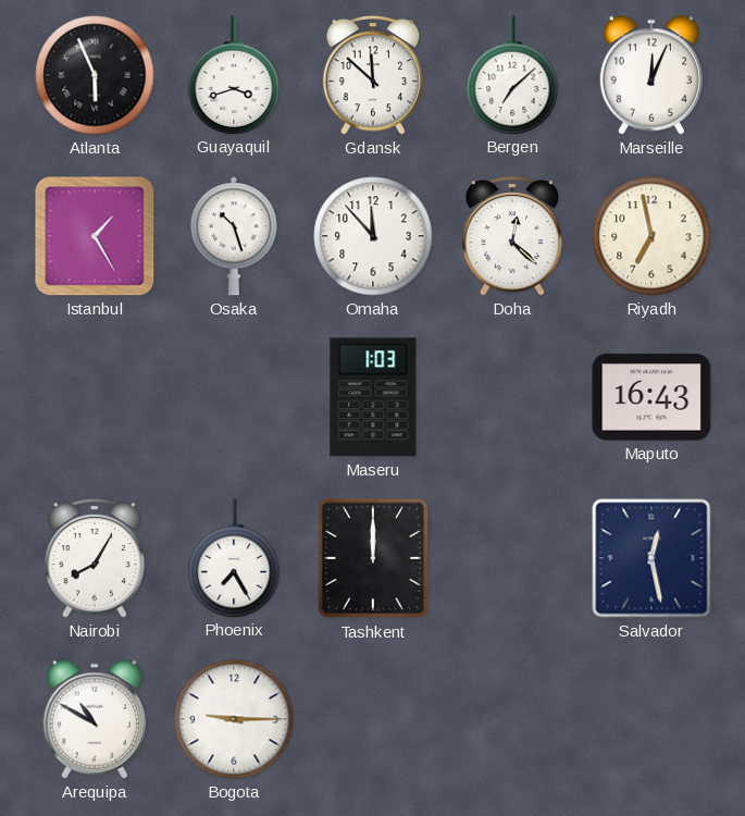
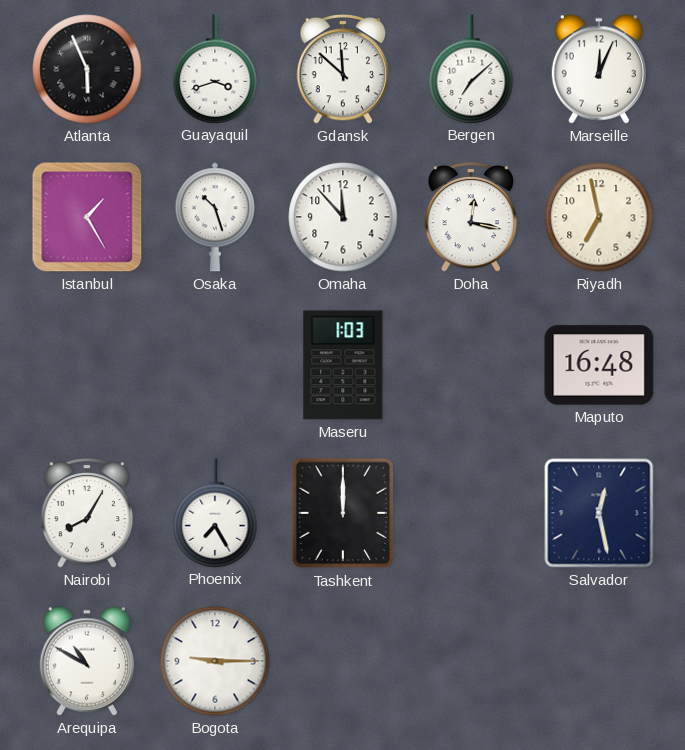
Doha: 12:22 -> 12:17 (471, 217)
Maputo: 16:43 -> 16:48 (599, 365)
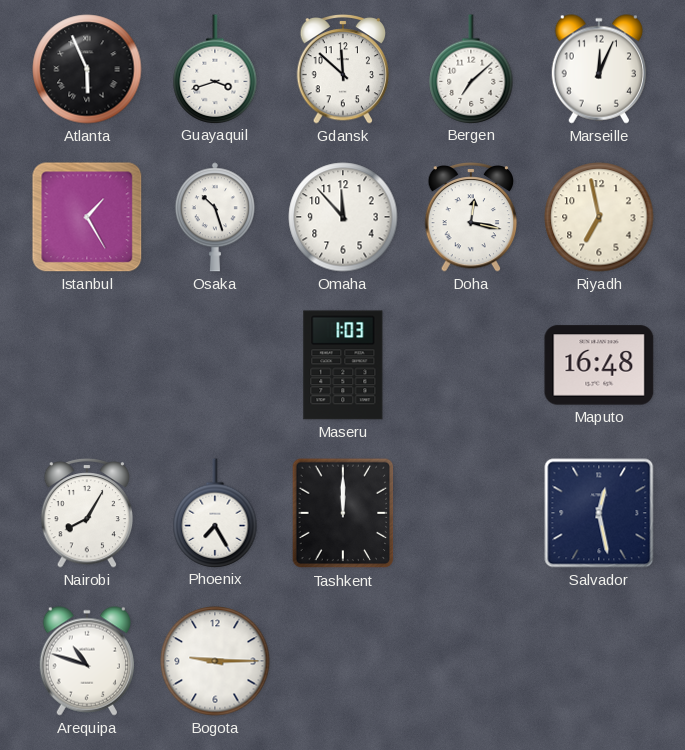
Arequipa: 10:50 -> 10:48 (86, 661)
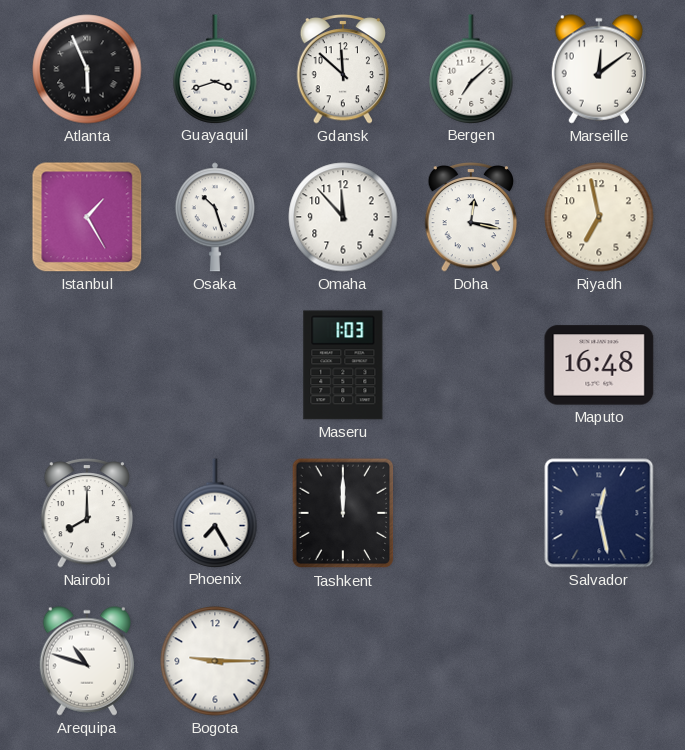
Marseille: 12:04 -> 12:09 (598, 69)
Nairobi: 8:05 -> 8:00 (87, 513)
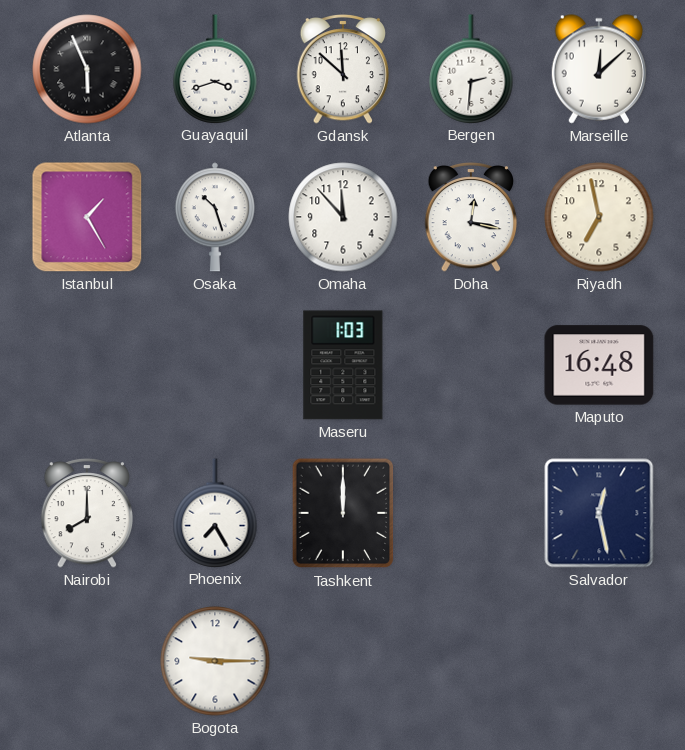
Bergen: 7:08 -> 2:31 (471, 69)
Marseille: 12:09 -> 12:08 (598, 69)
Arequipa: 10:48 -> none (86, 661)
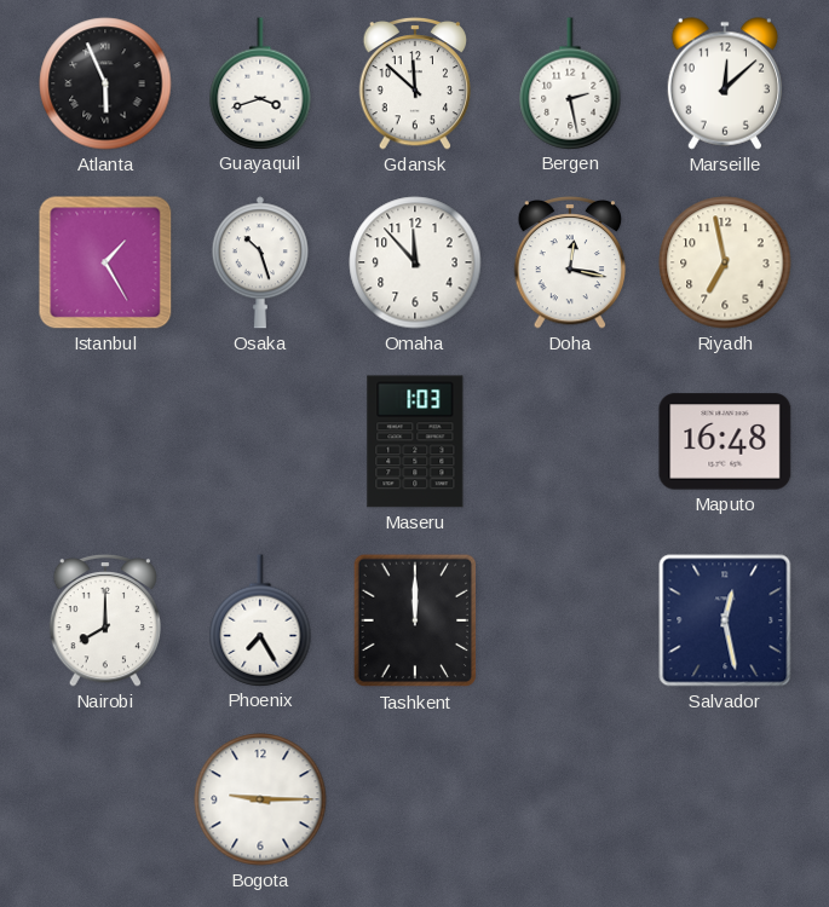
Bergen: 2:31 -> 2:28 (570, 83)
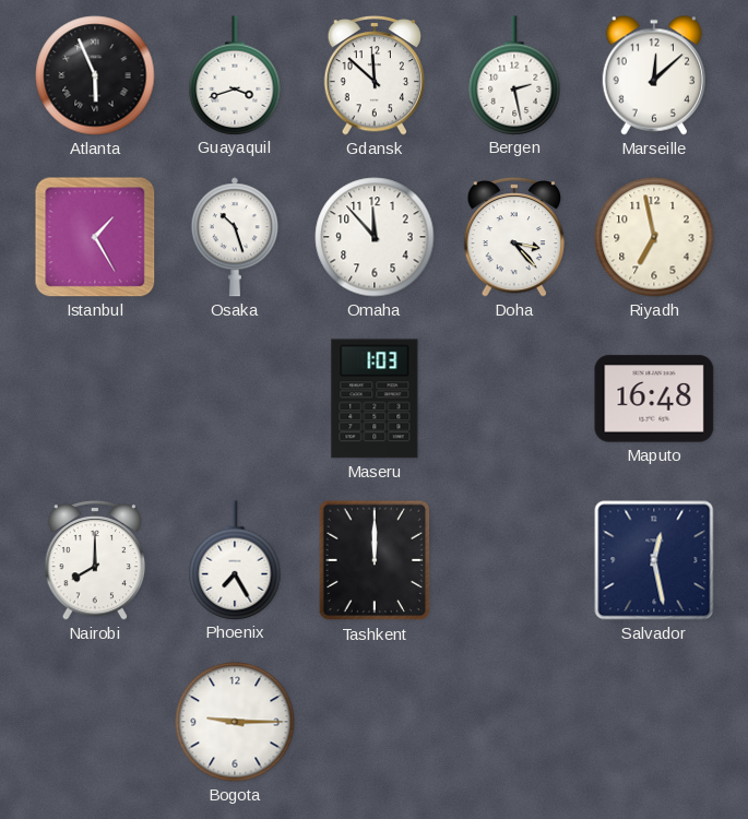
Doha: 12:17 -> 3:23 (514, 237)
